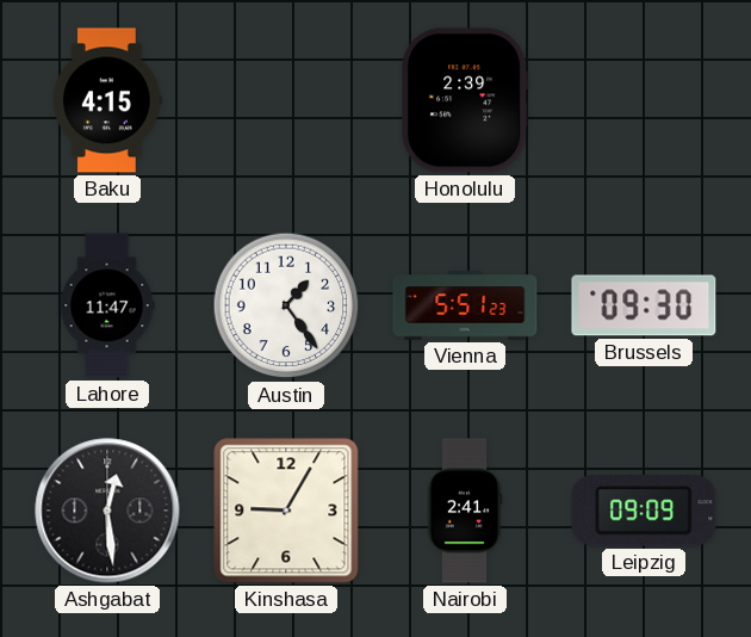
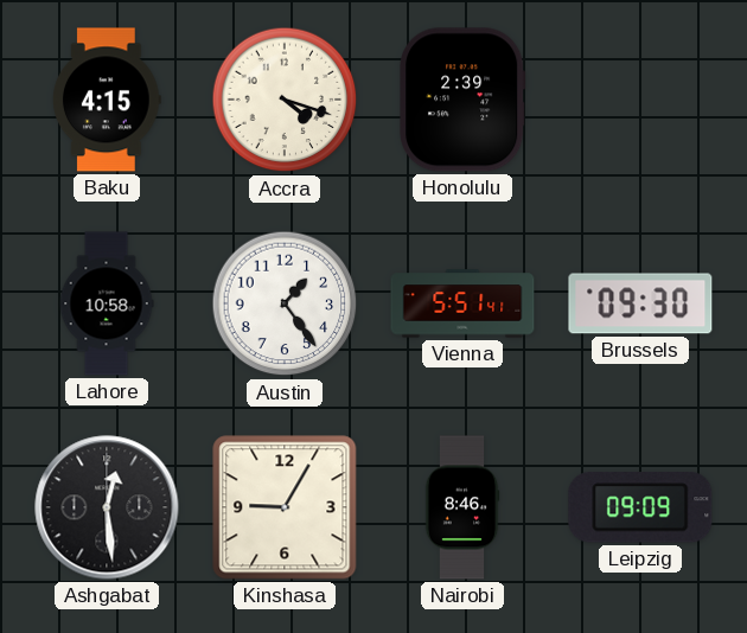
Accra: none -> 4:18 (285, 100)
Lahore: 11:47 -> 10:58 (107, 303)
Vienna: 5:51:23 -> 5:51:41 (462, 303)
Nairobi: 2:41 -> 8:46 (462, 507)
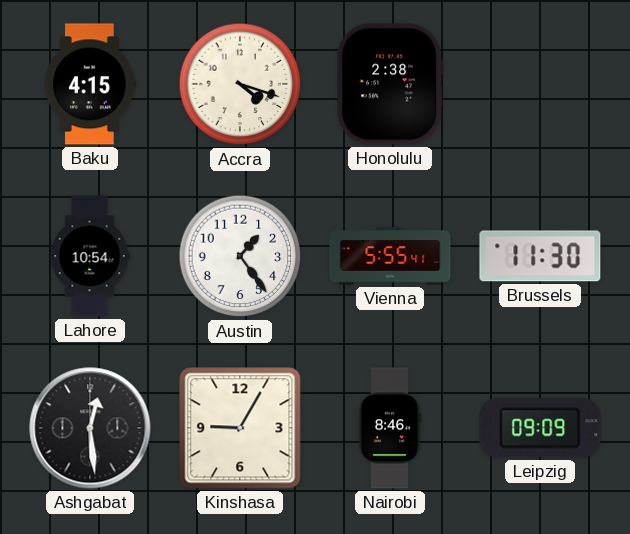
Honolulu: 2:39 -> 2:38 (391, 84)
Lahore: 10:58 -> 10:54 (90, 256)
Vienna: 5:51 -> 5:55 (390, 256)
Brussels: 09:30 -> 11:30 (540, 256)
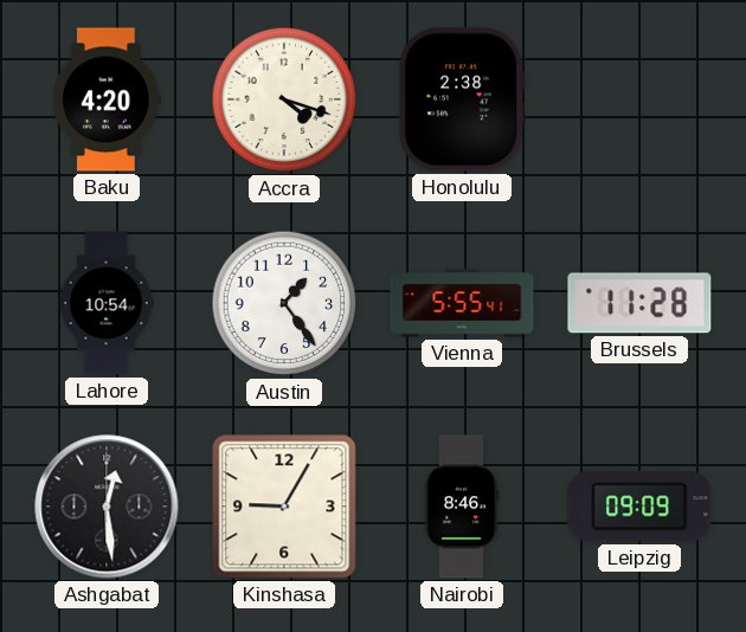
Baku: 4:15 -> 4:20 (108, 99)
Brussels: 11:30 -> 11:28 (639, 303)
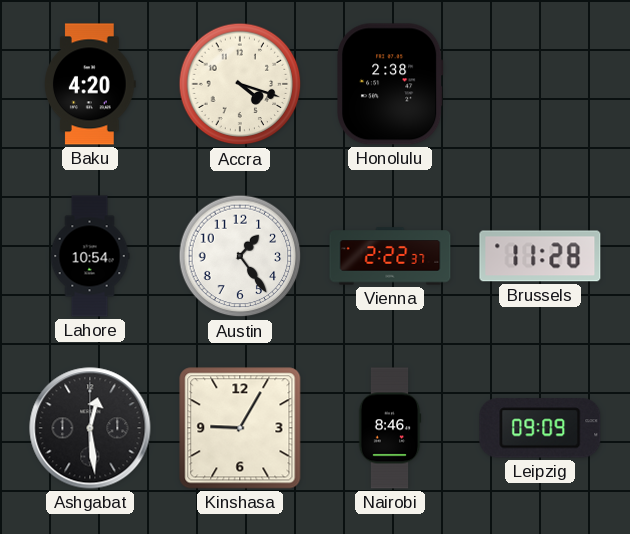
Vienna: 5:55 -> 2:22 (390, 256)
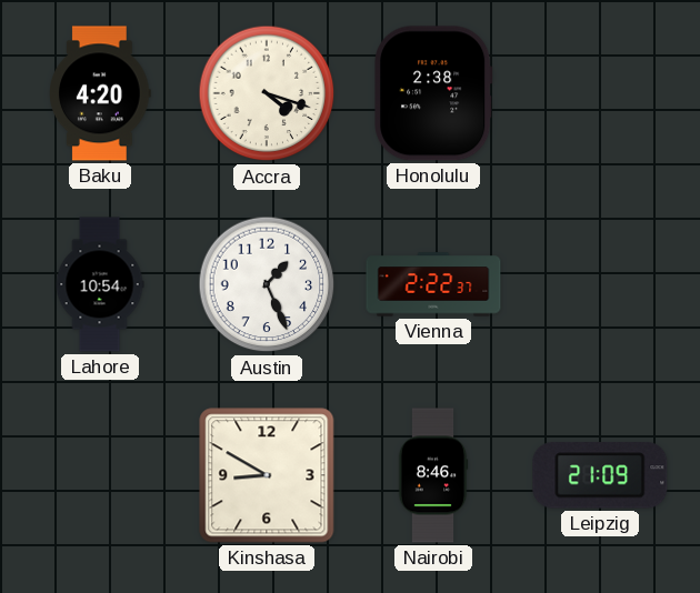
Austin: 1:24 -> 1:26 (267, 284)
Brussels: 11:28 -> none (540, 256)
Ashgabat: 12:29 -> none (90, 428)
Kinshasa: 9:05 -> 8:50 (267, 475)
Leipzig: 09:09 -> 21:09 (600, 475)
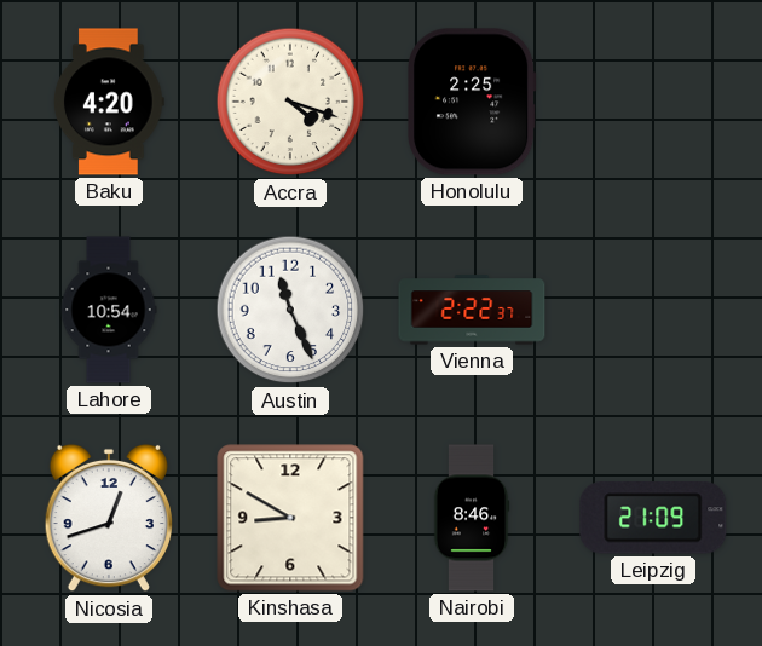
Honolulu: 2:38 -> 2:25 (473, 102)
Austin: 1:26 -> 11:26 (290, 310)
Nicosia: none -> 12:42 (109, 518)
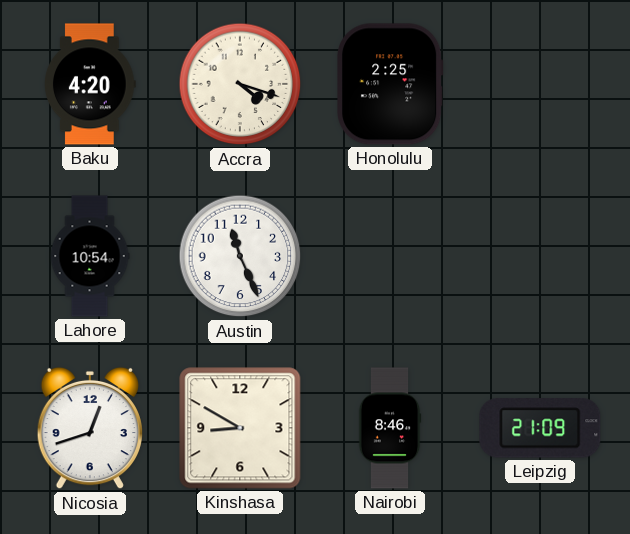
Vienna: 2:22 -> none (472, 310)
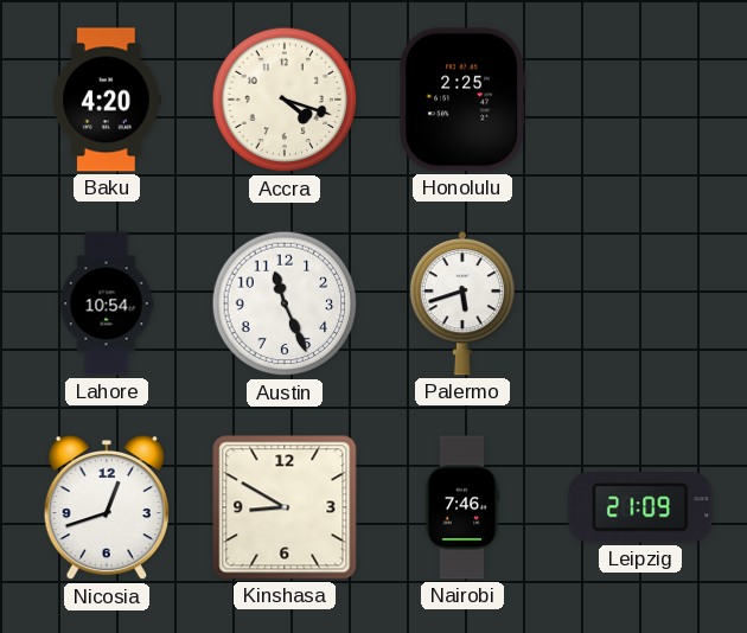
Palermo: none -> 5:42 (462, 303)
Nairobi: 8:46 -> 7:46 (462, 507)
